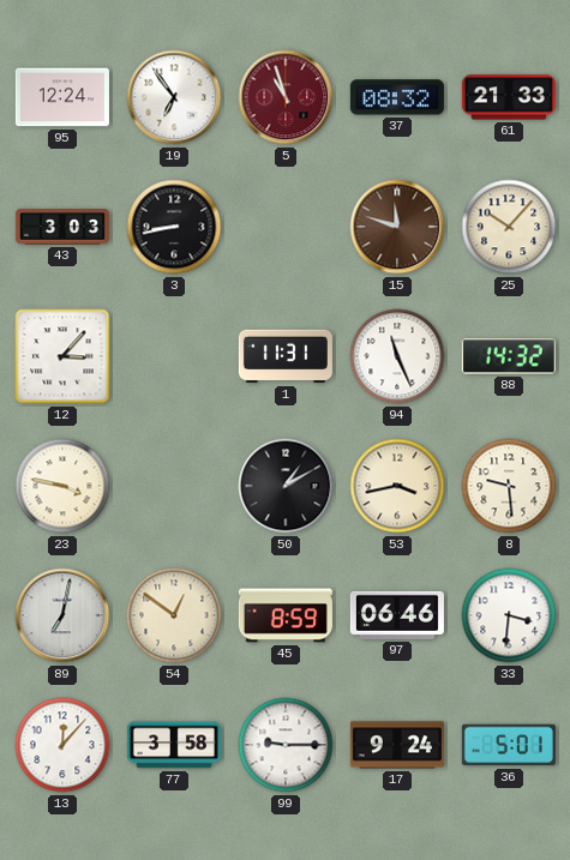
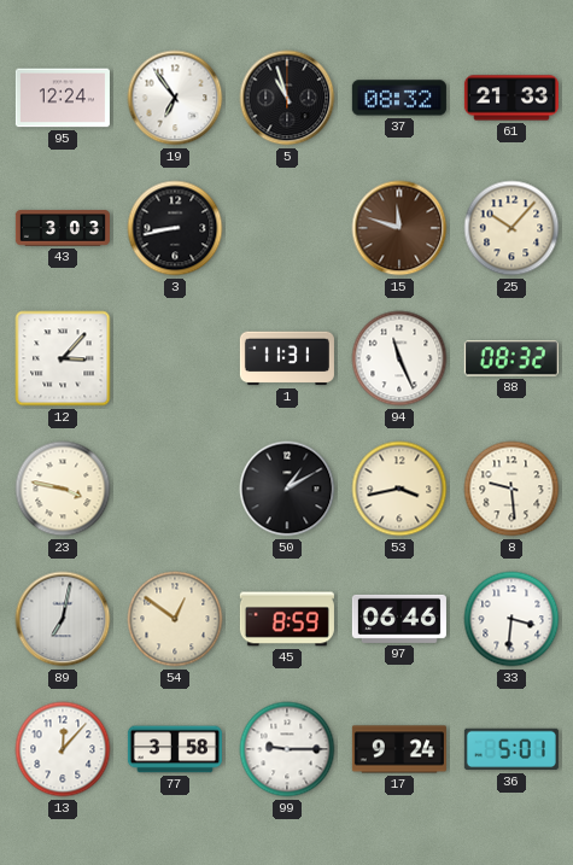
5 dial: burgundy -> black (287, 98)
88: 14:32 -> 08:32 (511, 358)
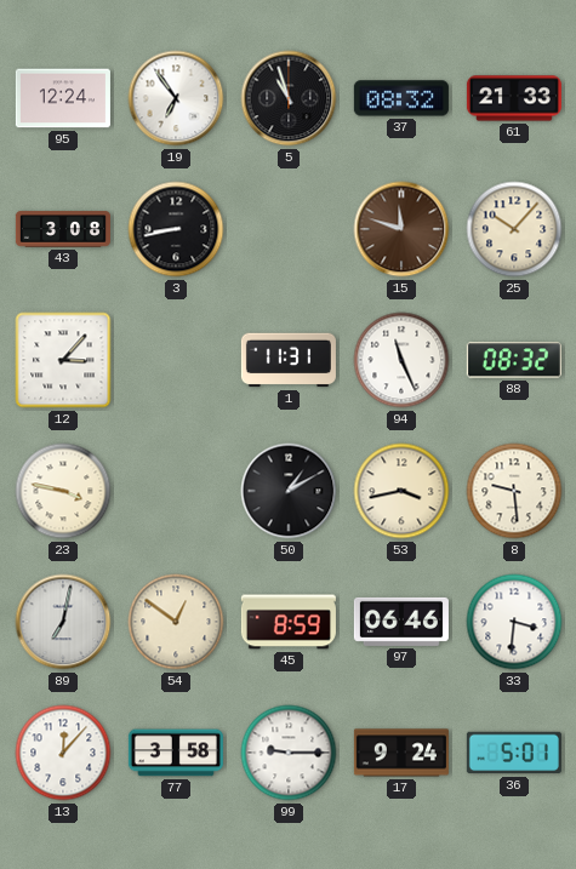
43: 3:03 -> 3:08 (63, 229)
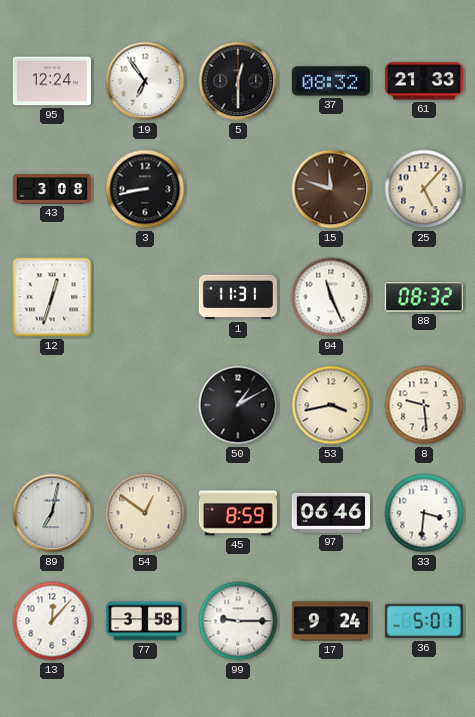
5: 10:57 -> 12:30 (238, 81)
25: 10:07 -> 5:07 (424, 189)
12: 3:07 -> 12:33 (52, 297)
23: 3:47 -> none (63, 491)
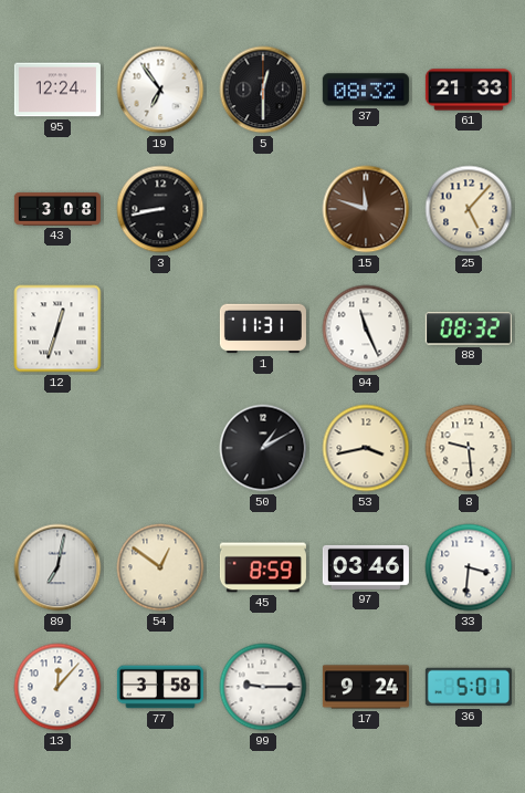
97: 06:46 -> 03:46 (366, 567)
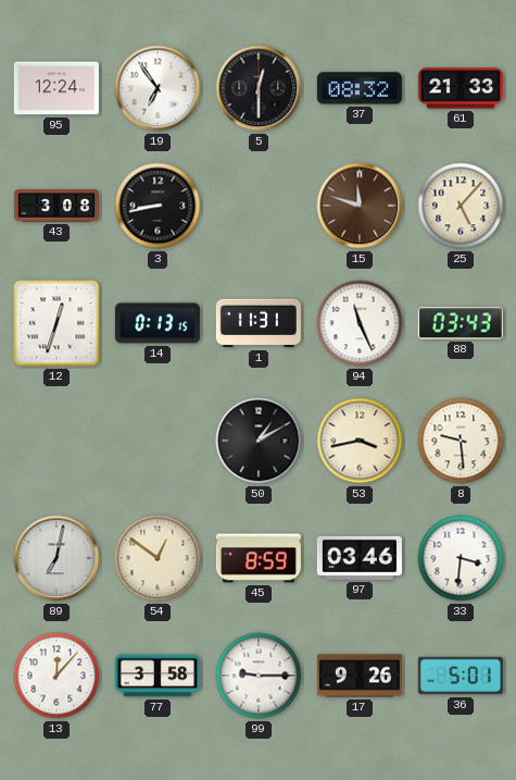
14: none -> 0:13 (158, 323)
88: 08:32 -> 03:43 (461, 323)
17: 9:24 -> 9:26 (360, 676)
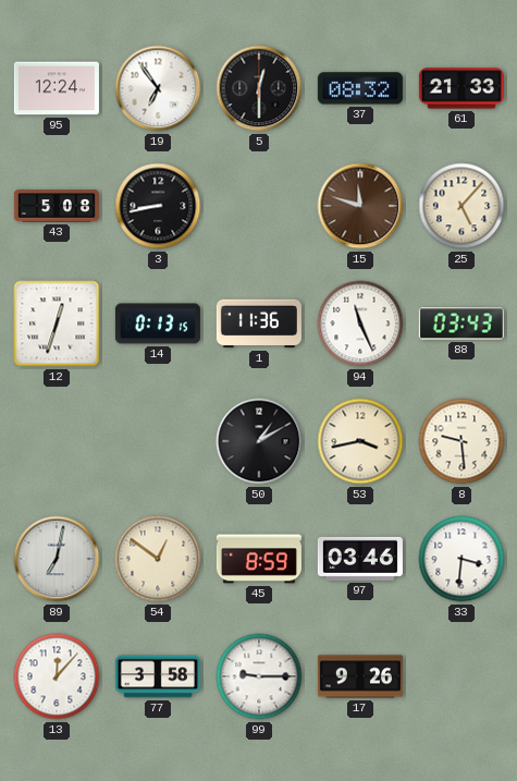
43: 3:08 -> 5:08 (57, 206)
1: 11:31 -> 11:36 (259, 324)
36: 5:01 -> none (461, 676)
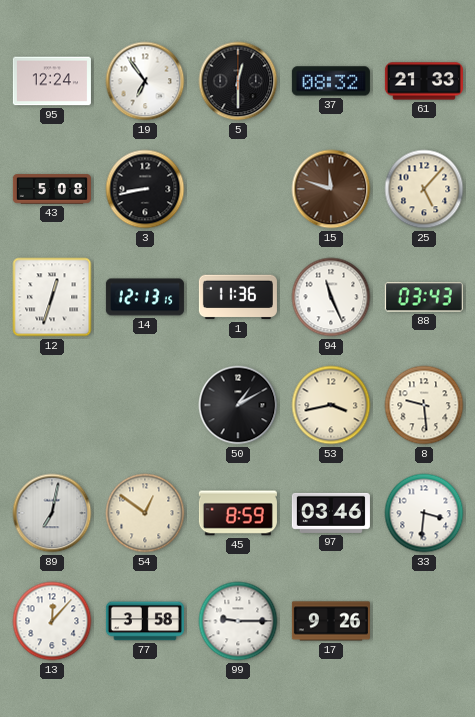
14: 0:13 -> 12:13 (145, 297)
